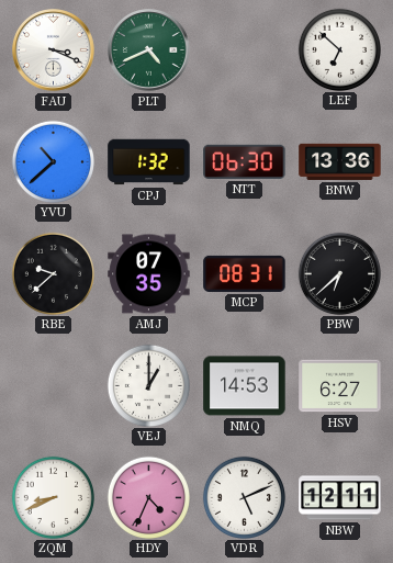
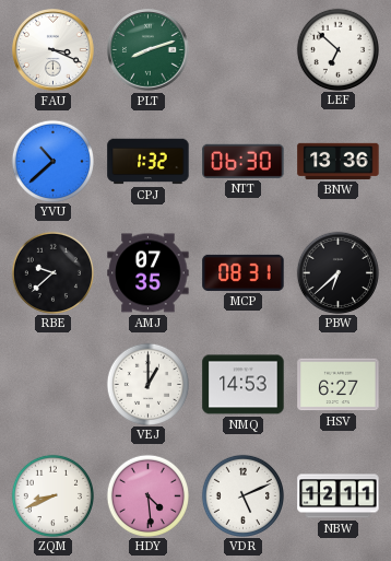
PLT: 4:41 -> 8:12 (149, 50)
HDY: 4:34 -> 4:29 (147, 495)
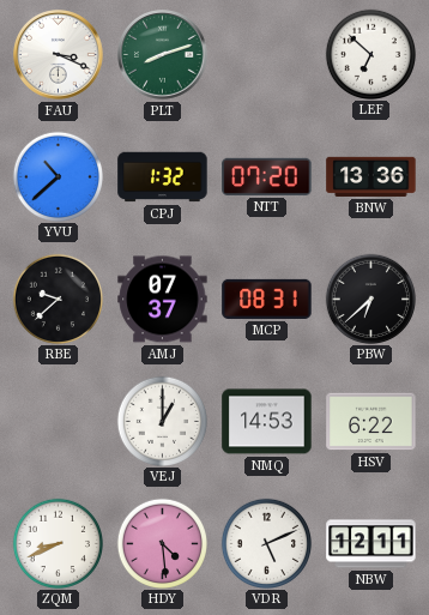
NTT: 06:30 -> 07:20 (267, 176)
AMJ: 07:35 -> 07:37 (163, 300)
HSV: 6:27 -> 6:22 (371, 422)
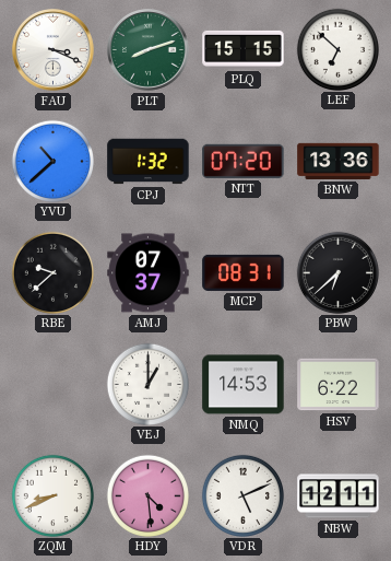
PLQ: none -> 15:15 (244, 49)
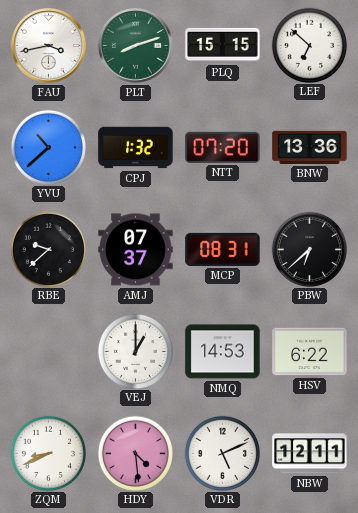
FAU: 3:19 -> 3:43 (49, 46)
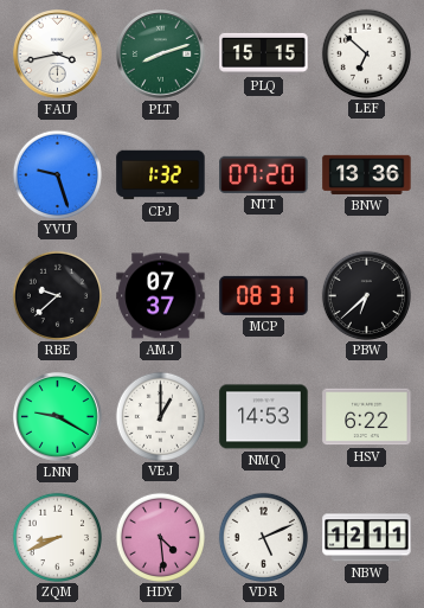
YVU: 10:38 -> 9:27 (57, 174)
LNN: none -> 9:20 (58, 417)
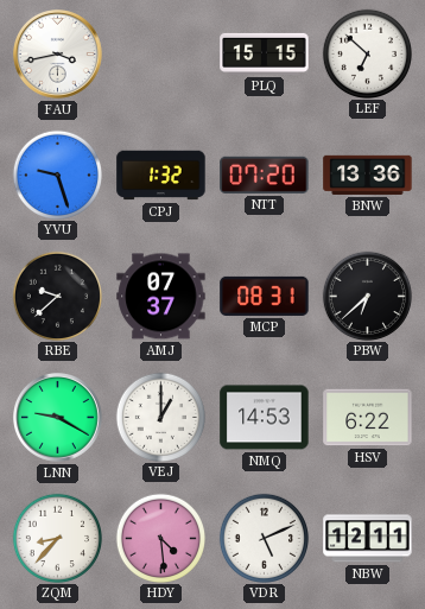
PLT: 8:12 -> none (161, 55)
ZQM: 8:41 -> 8:37 (57, 538)
